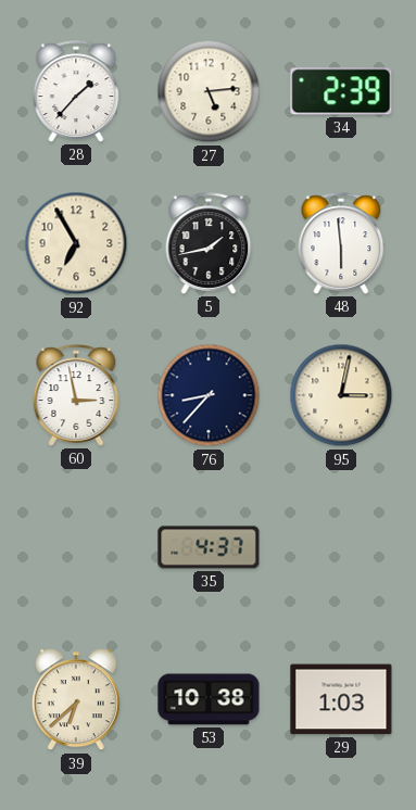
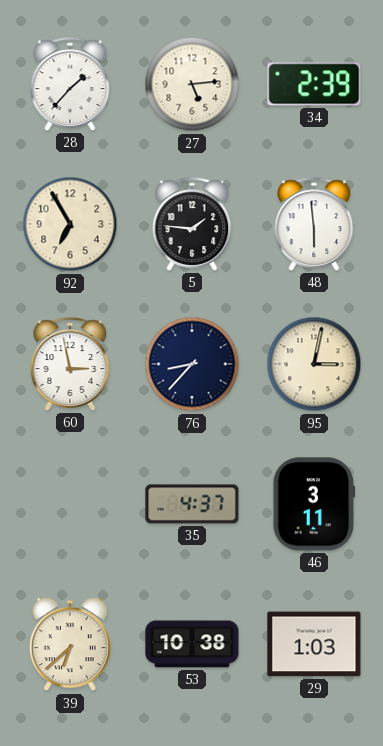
5: 1:43 -> 1:46 (192, 224)
46: none -> 3:11 (314, 504)
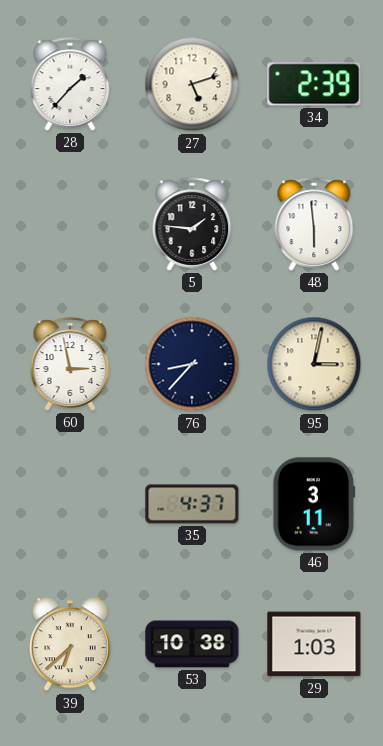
27: 5:14 -> 5:12 (192, 84)
92: 6:55 -> none (70, 224)
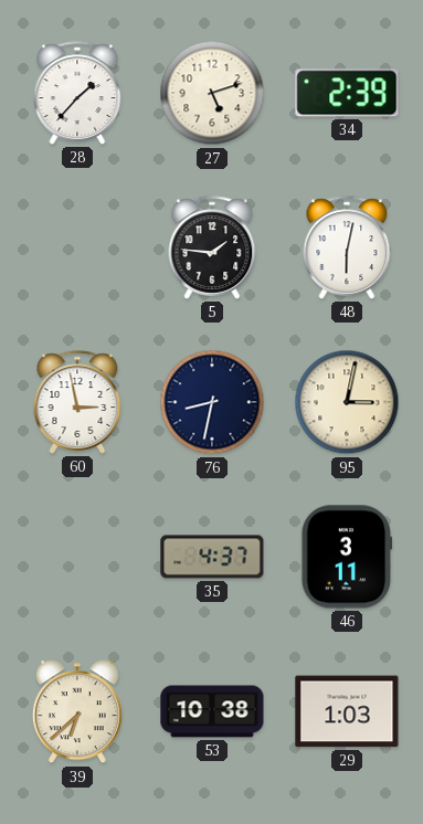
48: 5:59 -> 6:02 (347, 247)
76: 8:37 -> 8:32 (212, 402)
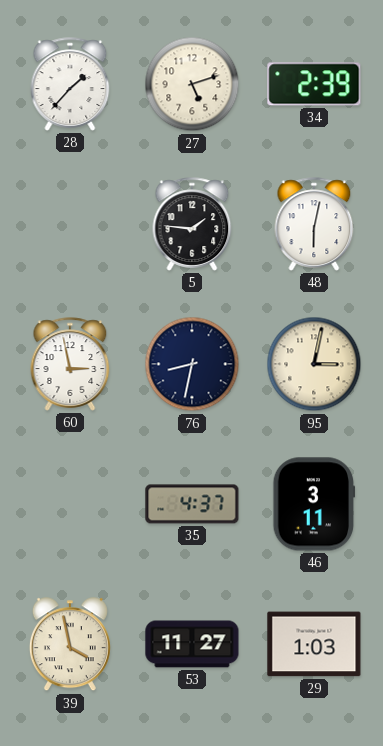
39: 6:38 -> 3:58 (70, 645)
53: 10:38 -> 11:27 (192, 644)
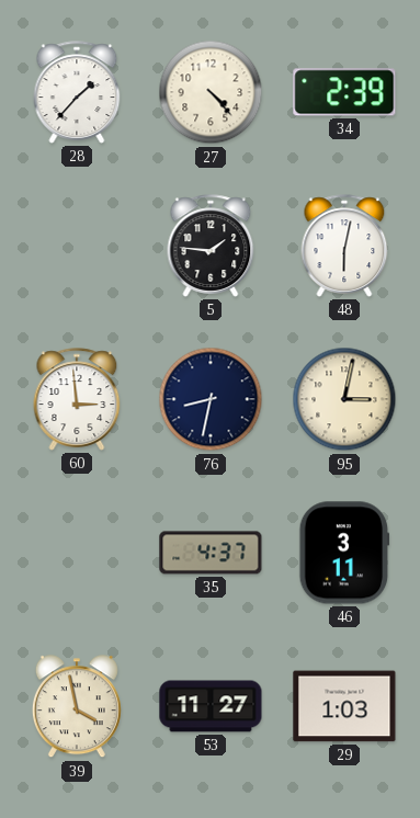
27: 5:12 -> 4:23 (211, 92)
60: 2:58 -> 2:59 (77, 399)
